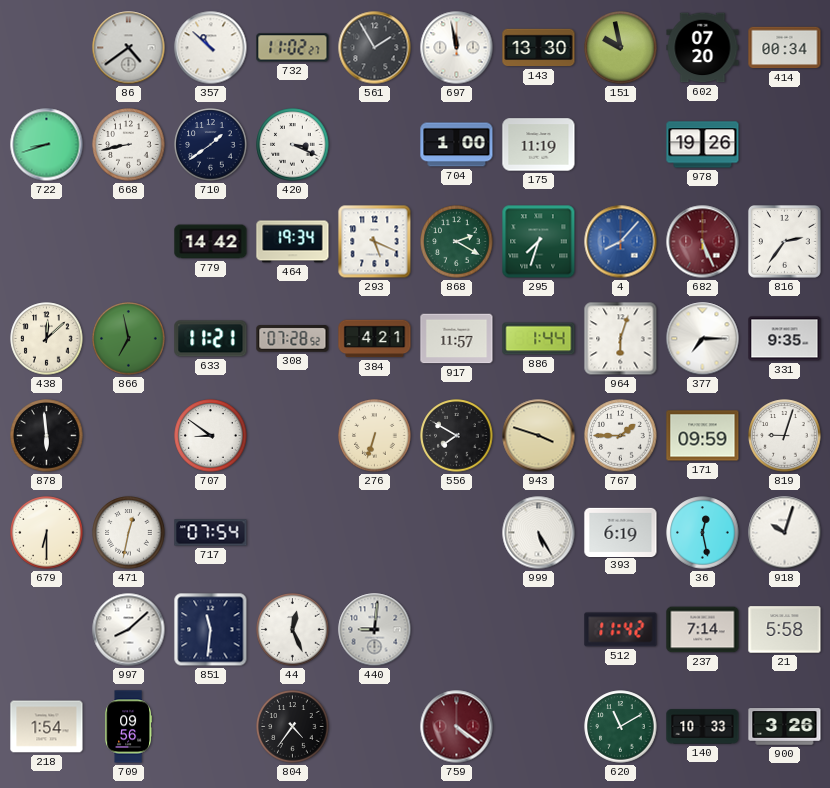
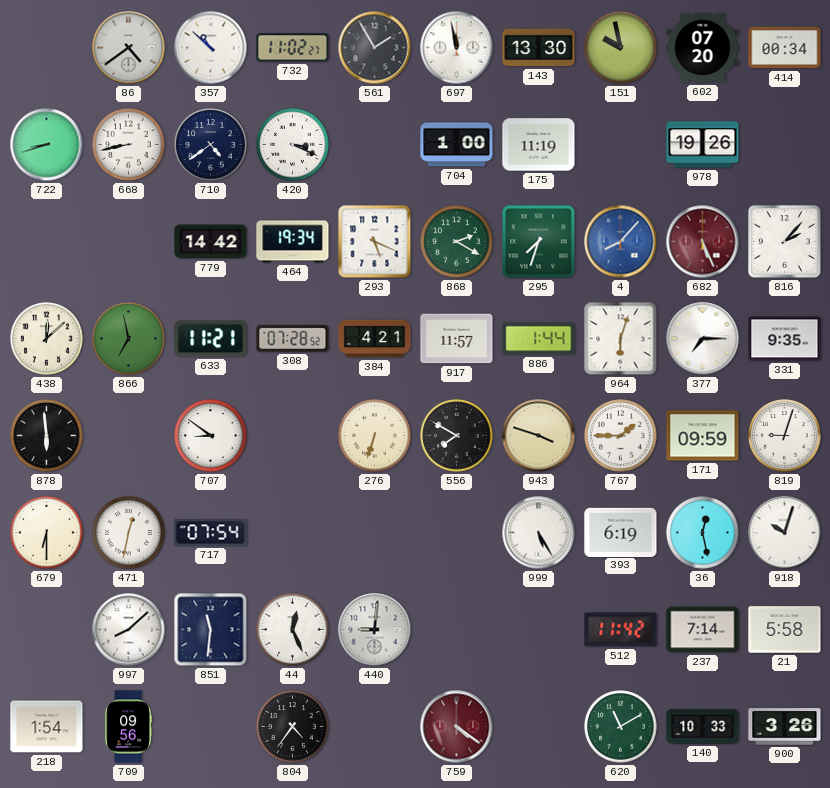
710: 1:39 -> 4:39 (211, 145)
816: 2:36 -> 2:07 (785, 242)
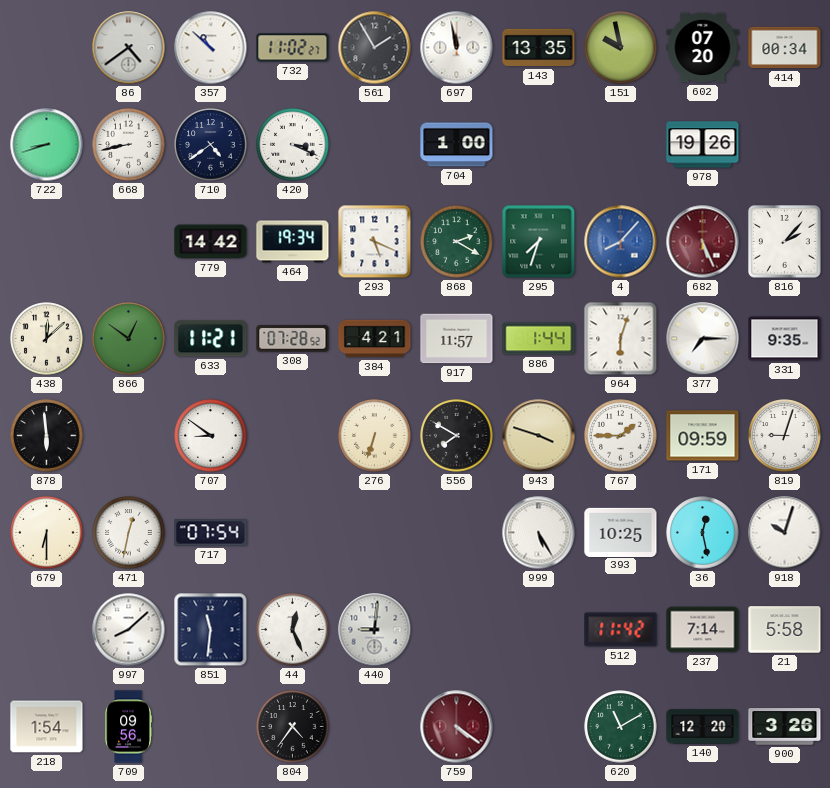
143: 13:30 -> 13:35 (539, 48)
175: 11:19 -> none (539, 145)
866: 6:58 -> 12:51 (129, 339)
393: 6:19 -> 10:25 (621, 532)
140: 10:33 -> 12:20 (703, 727)
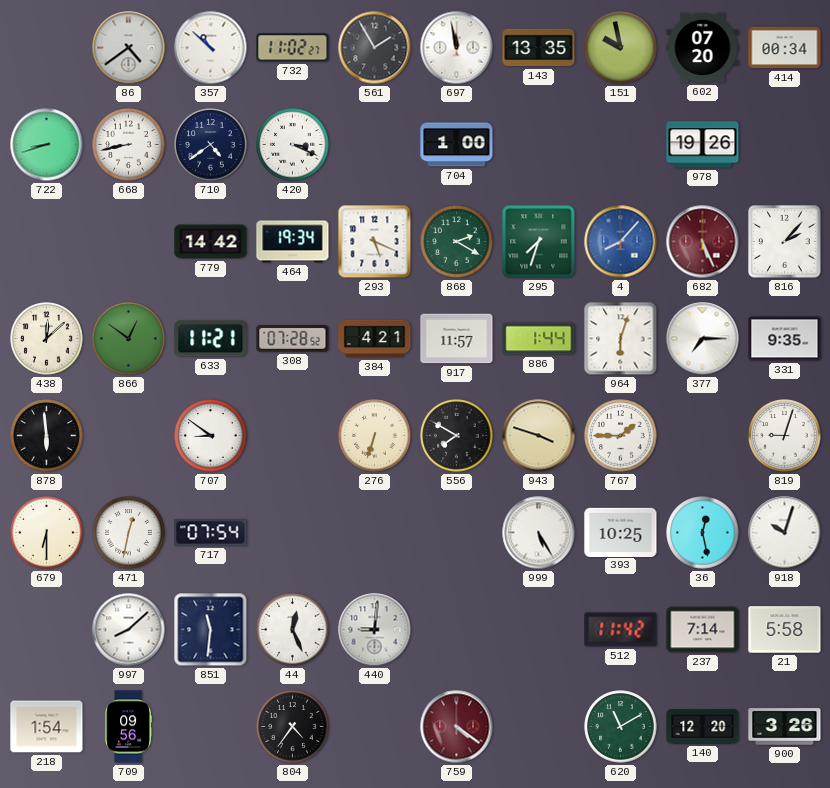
171: 09:59 -> none (703, 436)
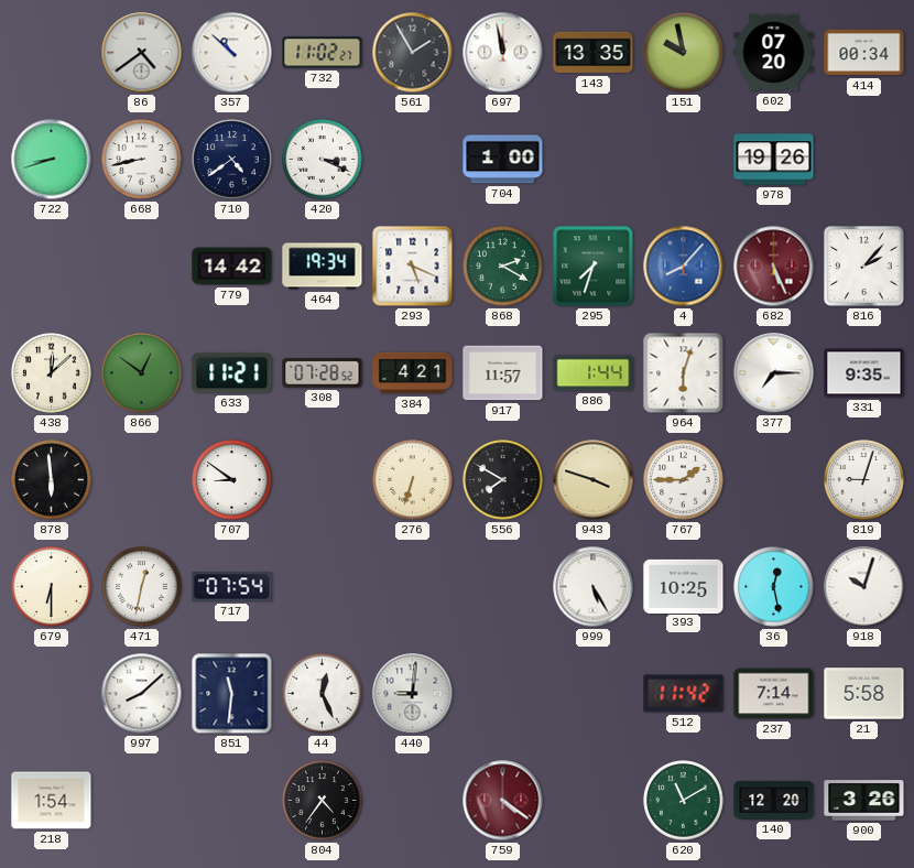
709: 09:56 -> none (128, 727)
